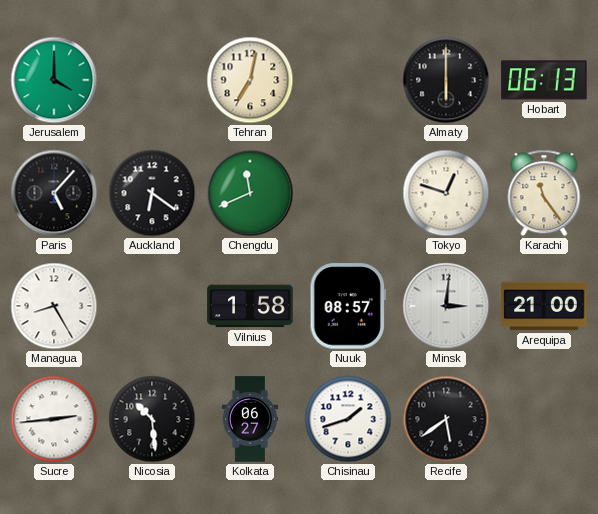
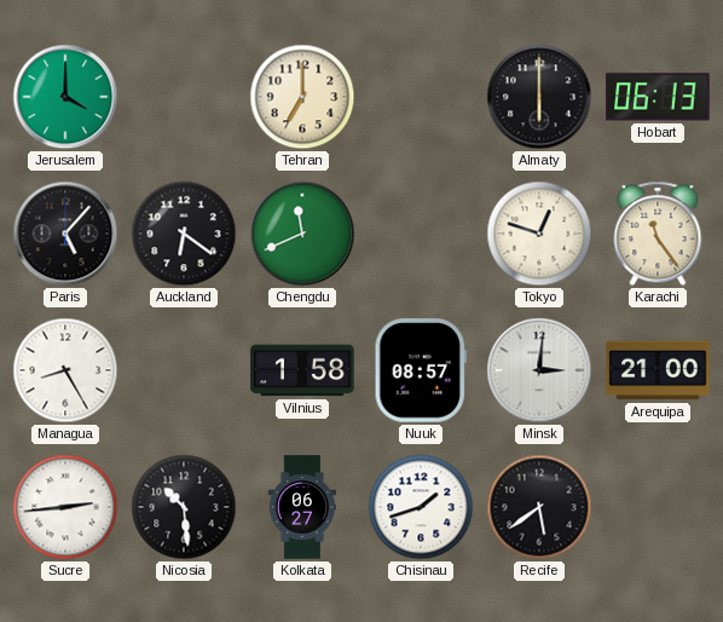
Tehran: 7:02 -> 7:00 (302, 97)
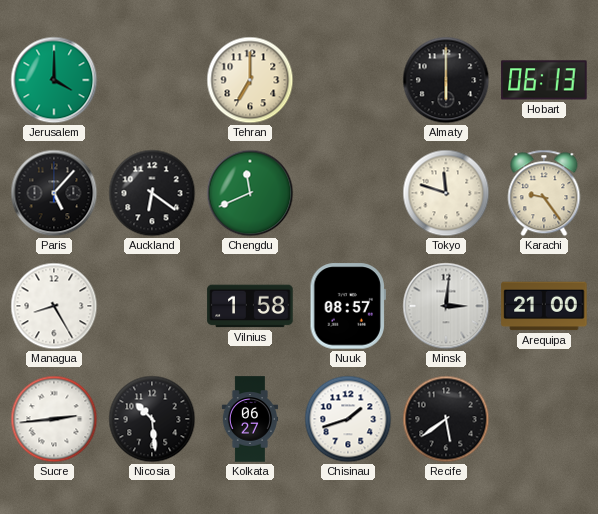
Tokyo: 12:48 -> 11:48 (446, 193)
Karachi: 11:24 -> 9:24 (544, 193)
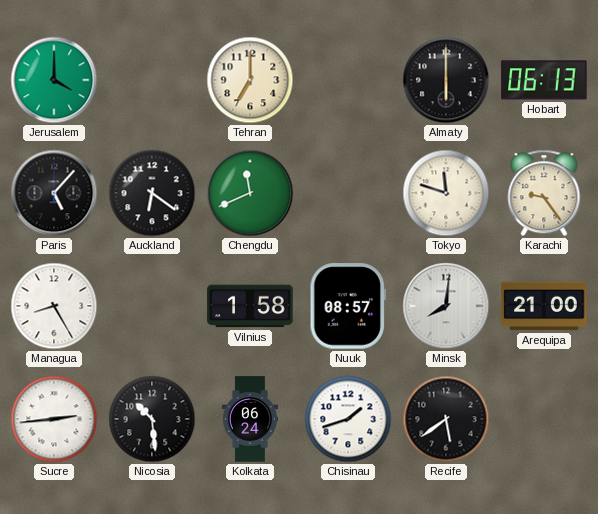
Minsk: 3:01 -> 8:01 (446, 306)
Kolkata: 06:27 -> 06:24 (249, 419)
